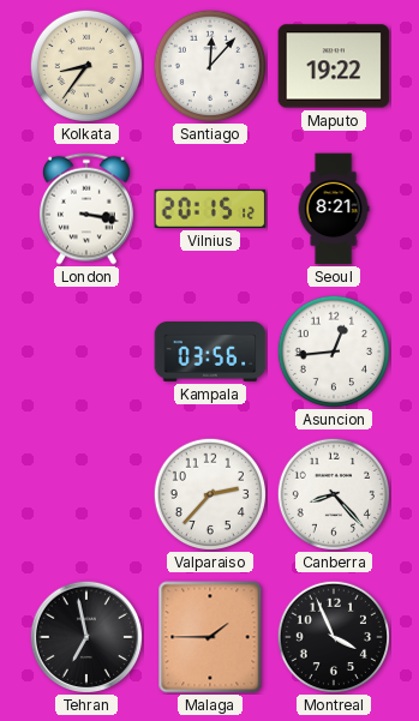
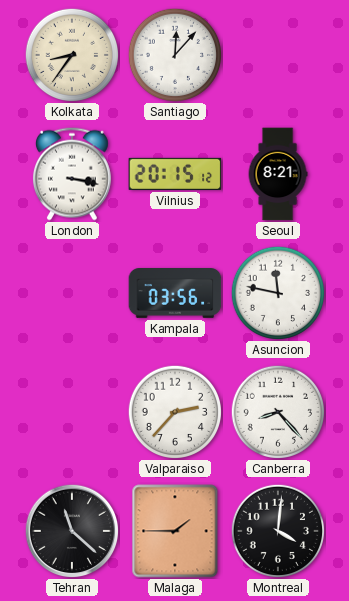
Maputo: 19:22 -> none (334, 66)
Asuncion: 12:44 -> 11:47 (277, 292)
Tehran: 6:58 -> 11:22 (72, 531)
Montreal: 3:56 -> 4:01 (277, 530)
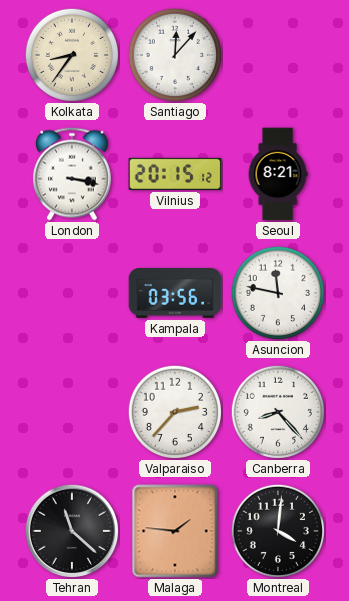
Malaga: 1:45 -> 1:46 (175, 531)
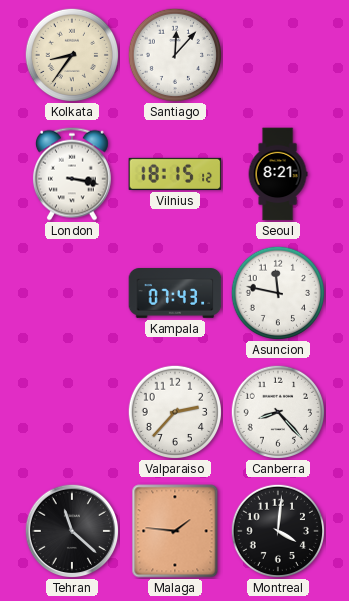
Vilnius: 20:15 -> 18:15 (175, 174)
Kampala: 03:56 -> 07:43 (175, 294)
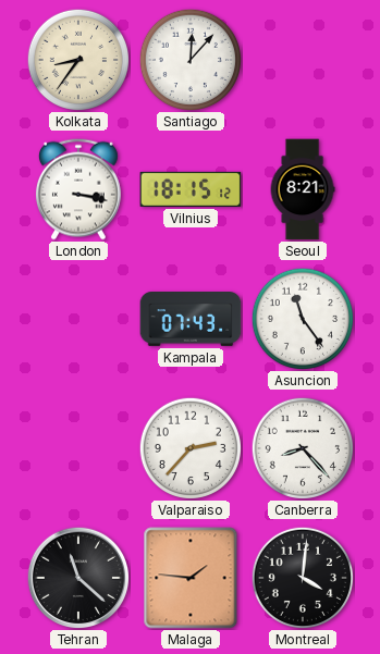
Asuncion: 11:47 -> 11:24 (302, 318)
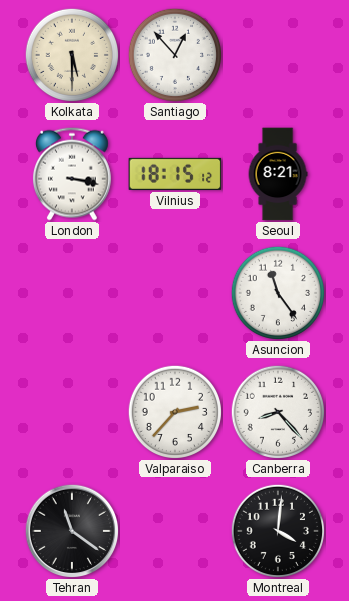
Kolkata: 8:36 -> 5:30 (71, 54)
Santiago: 12:07 -> 12:53 (174, 54)
Kampala: 07:43 -> none (191, 320)
Tehran: 11:22 -> 11:21 (72, 531)
Malaga: 1:46 -> none (191, 578)
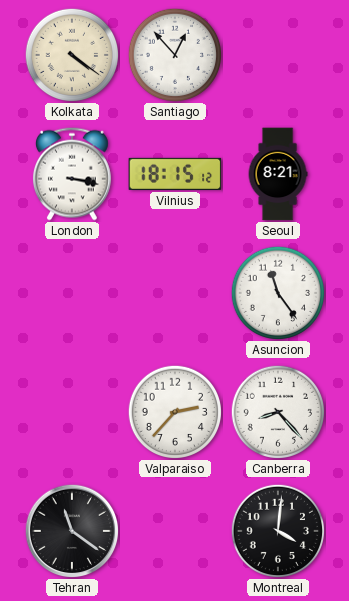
Kolkata: 5:30 -> 4:21 (71, 54)
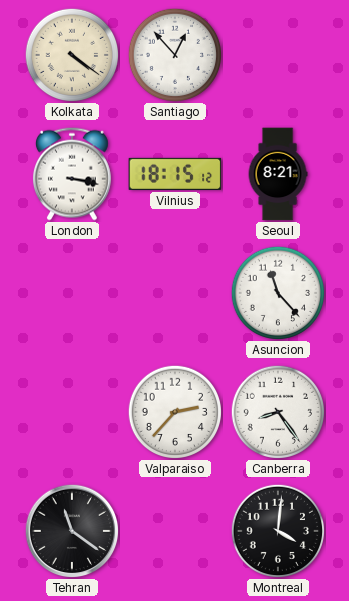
Asuncion: 11:24 -> 11:23 (277, 292)
Canberra: 8:23 -> 8:24 (277, 411)
